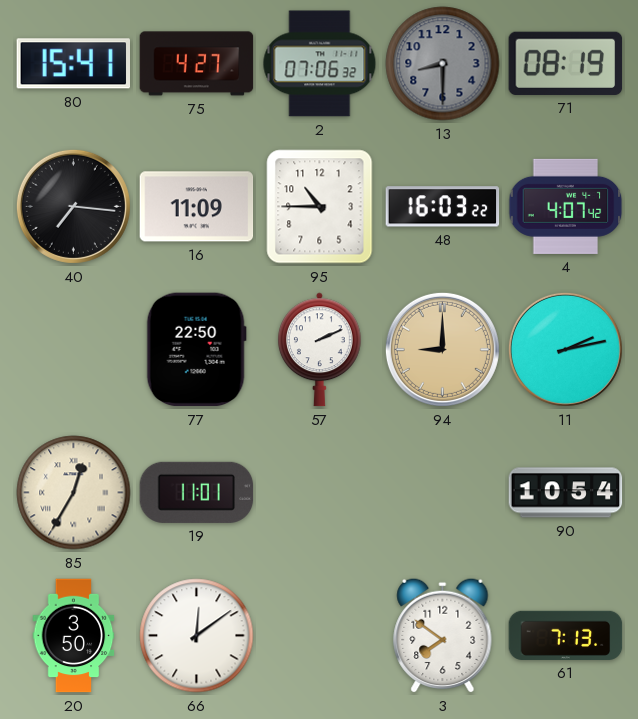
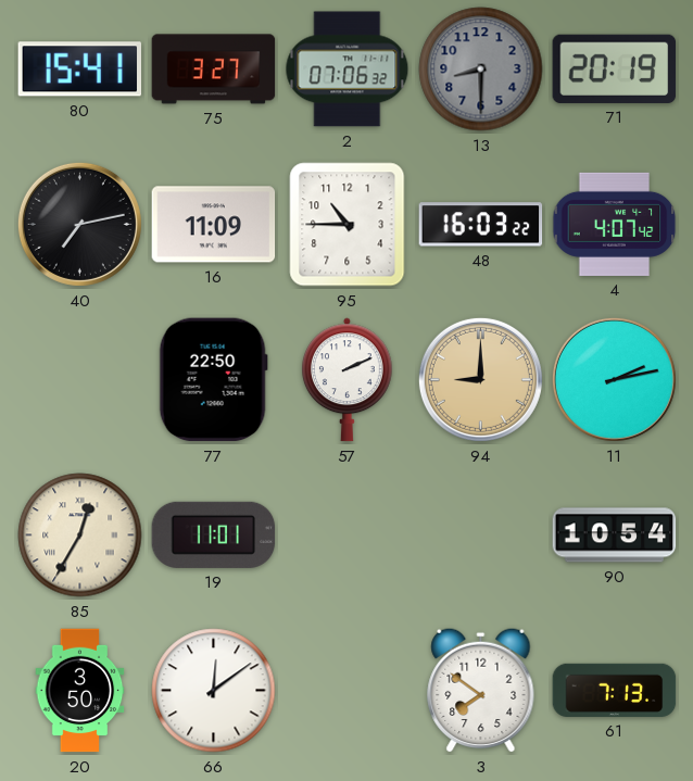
75: 4:27 -> 3:27 (214, 70)
71: 08:19 -> 20:19 (615, 68)
40: 7:16 -> 7:13 (79, 224)
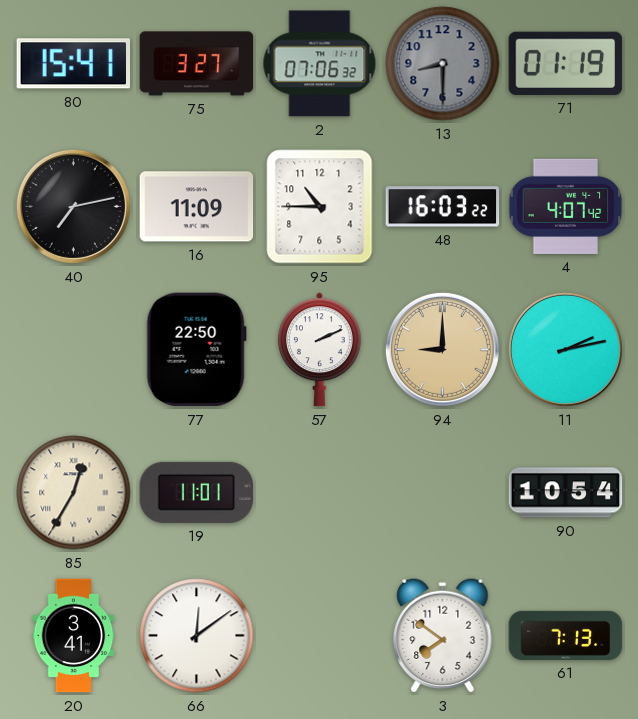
71: 20:19 -> 01:19 (566, 63)
20: 3:50 -> 3:41 (74, 636)
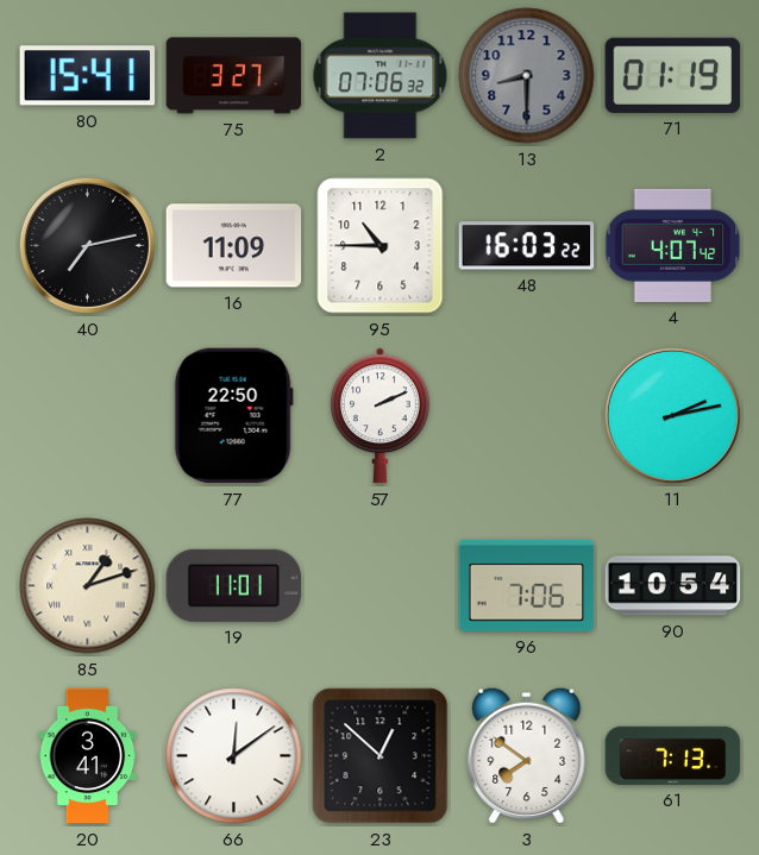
94: 9:00 -> none (442, 349)
85: 12:35 -> 1:12 (88, 586)
96: none -> 7:06 (527, 585)
23: none -> 12:52 (381, 756)
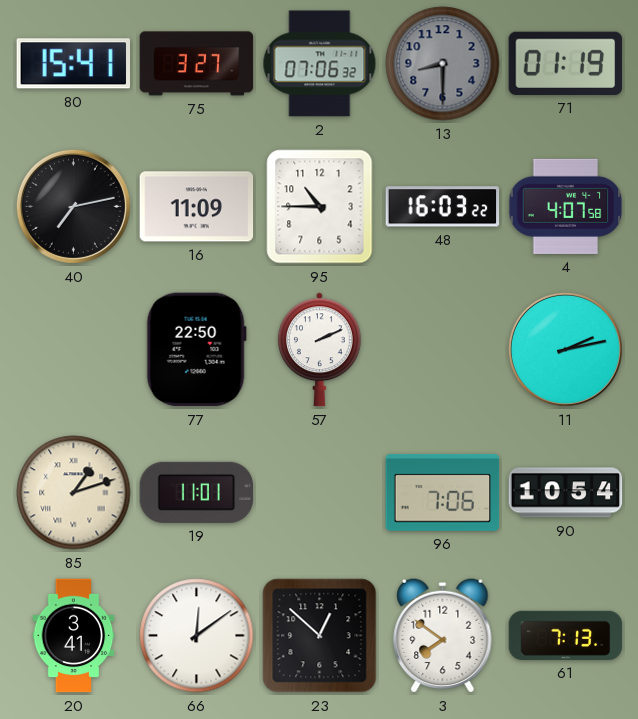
4: 4:07:42 -> 4:07:58 (566, 206)
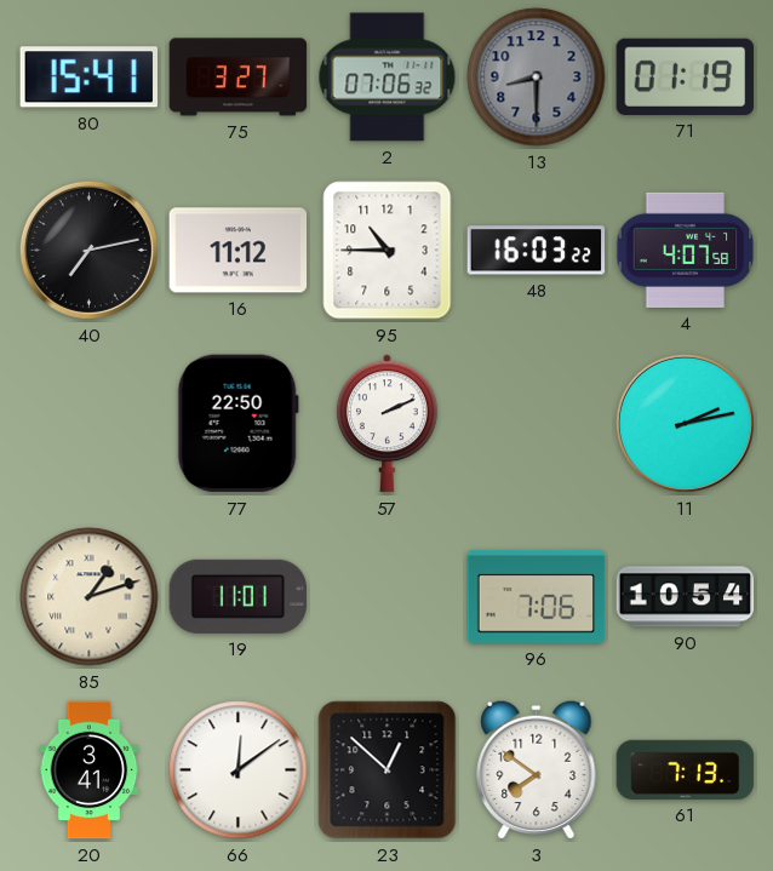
16: 11:09 -> 11:12 (239, 251)
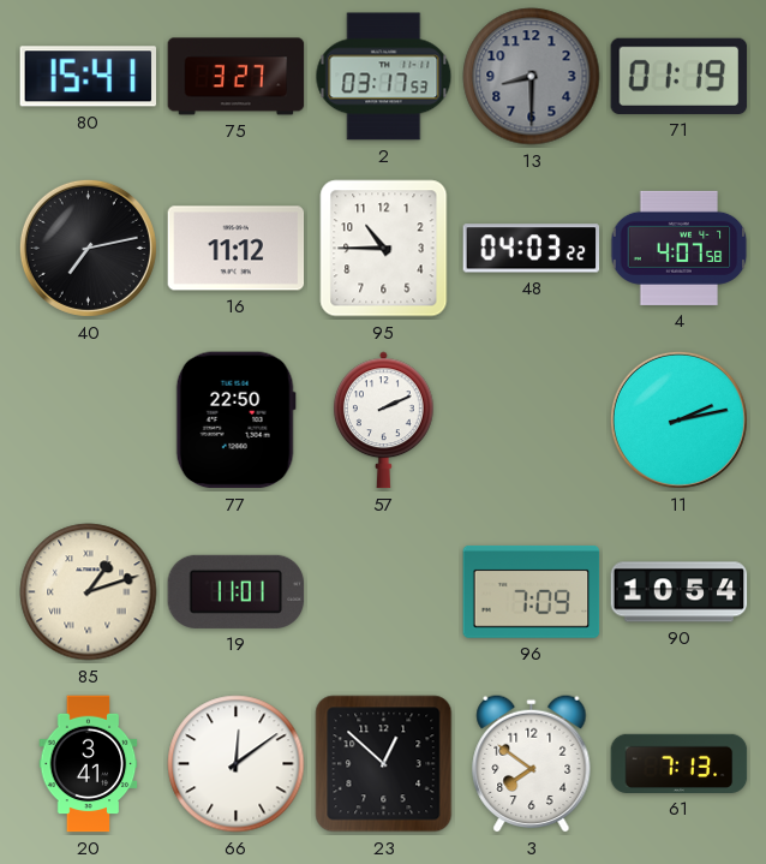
2: 07:06 -> 03:17 (384, 77)
48: 16:03 -> 04:03 (532, 249)
96: 7:06 -> 7:09 (532, 591)
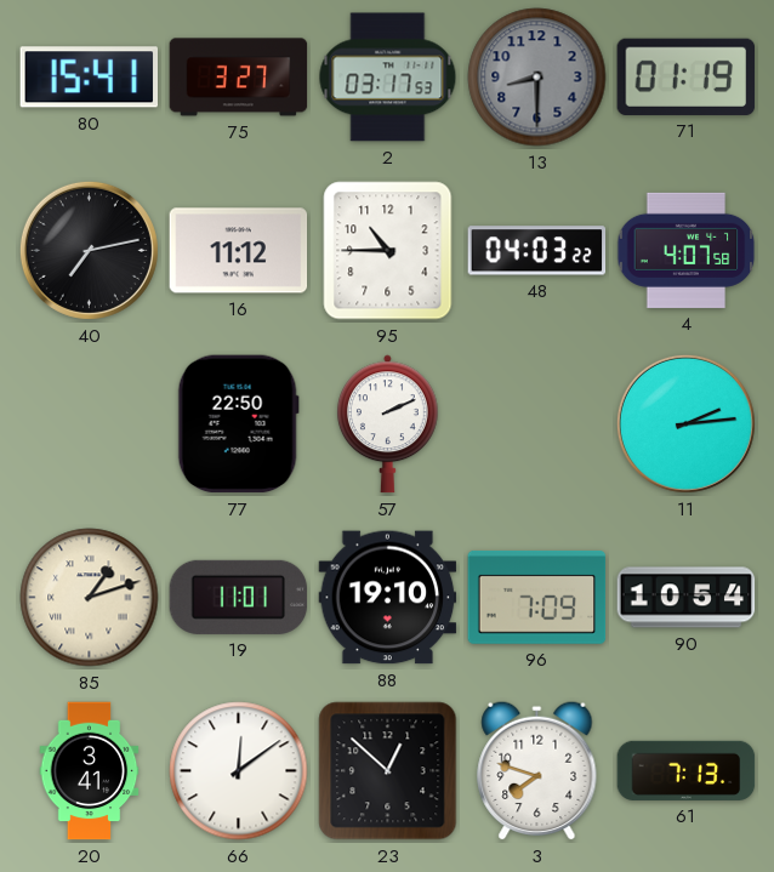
11: 2:13 -> 2:14 (685, 423)
88: none -> 19:10 (388, 598)
3: 7:51 -> 7:48 (537, 770)
